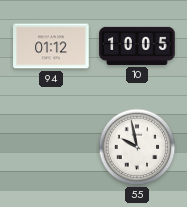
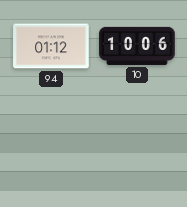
10: 10:05 -> 10:06 (137, 46)
55: 9:58 -> none (137, 147)
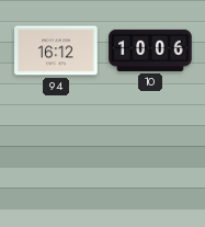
94: 01:12 -> 16:12 (56, 50)
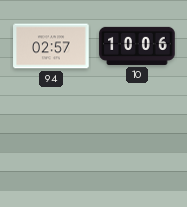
94: 16:12 -> 02:57 (51, 46)
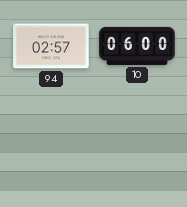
10: 10:06 -> 06:00 (137, 46)
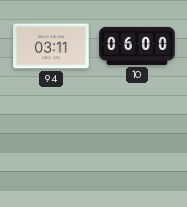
94: 02:57 -> 03:11 (51, 46)
